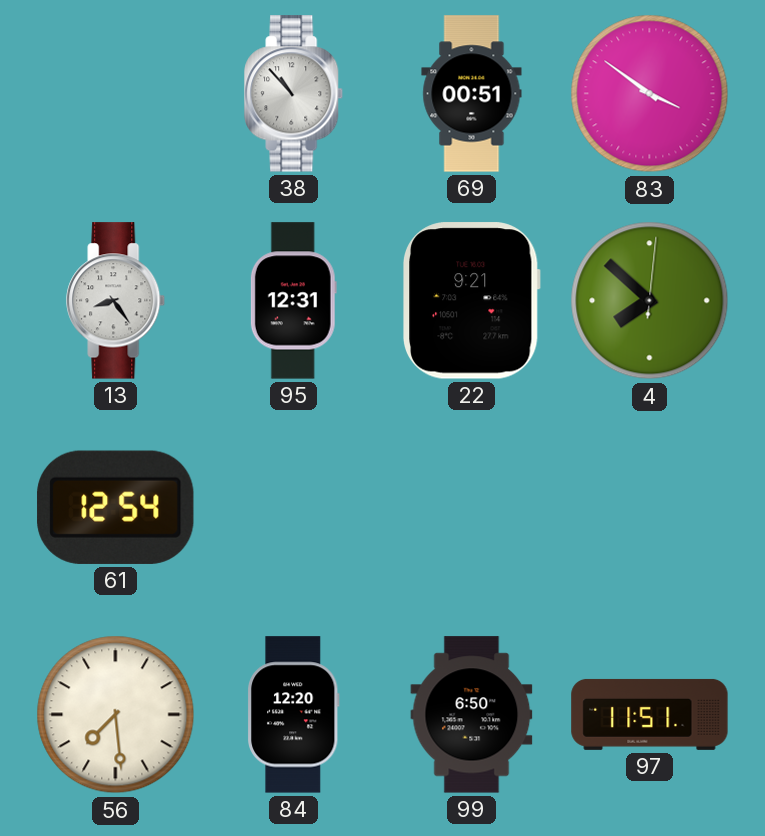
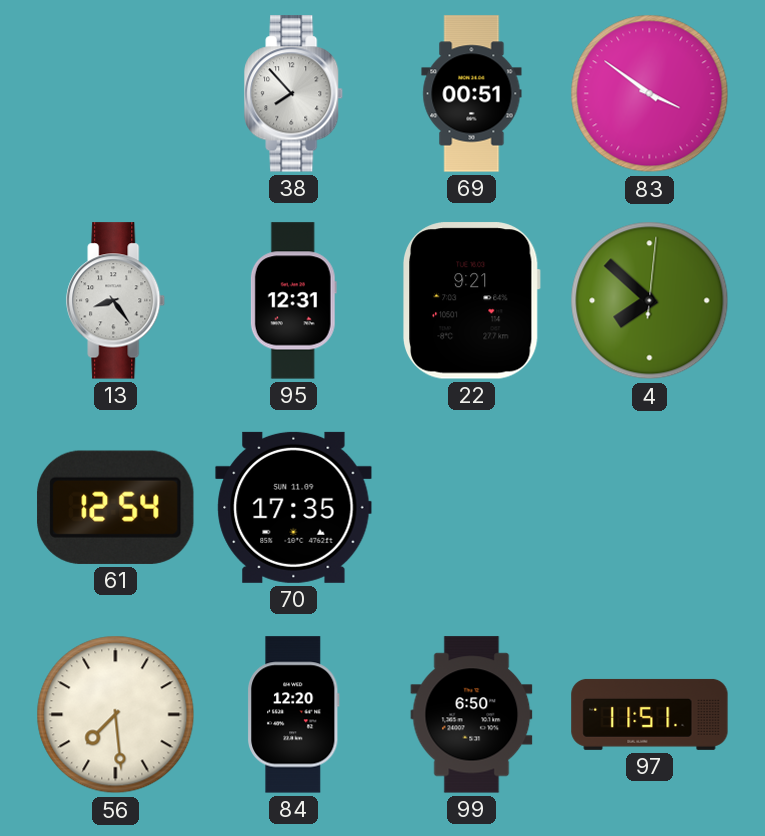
38: 10:53 -> 7:53 (294, 94)
70: none -> 17:35 (294, 507)
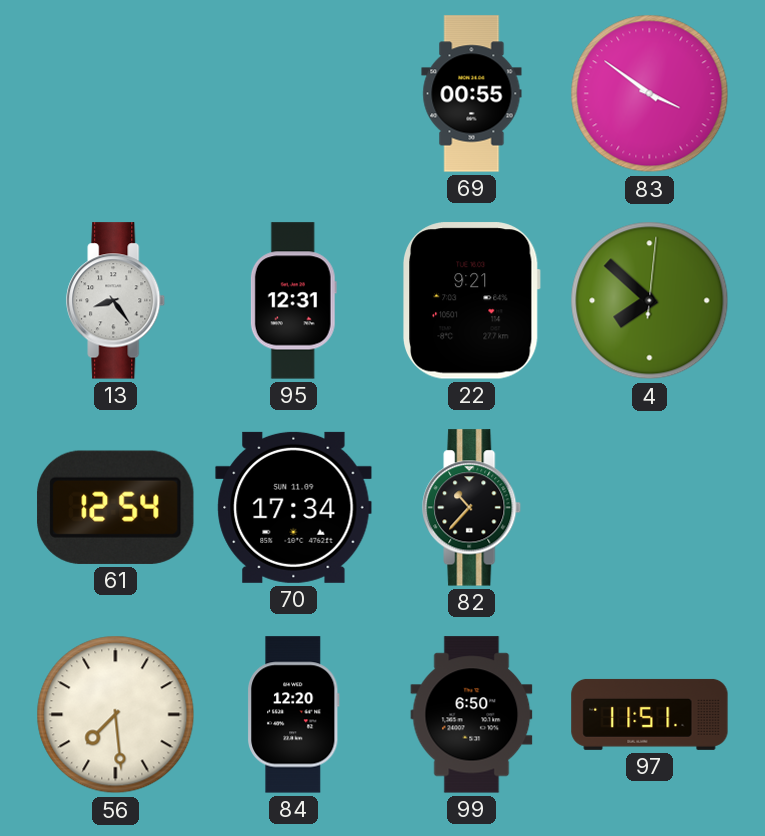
38: 7:53 -> none (294, 94)
69: 00:51 -> 00:55 (472, 94)
70: 17:35 -> 17:34 (294, 507)
82: none -> 10:37 (472, 508)
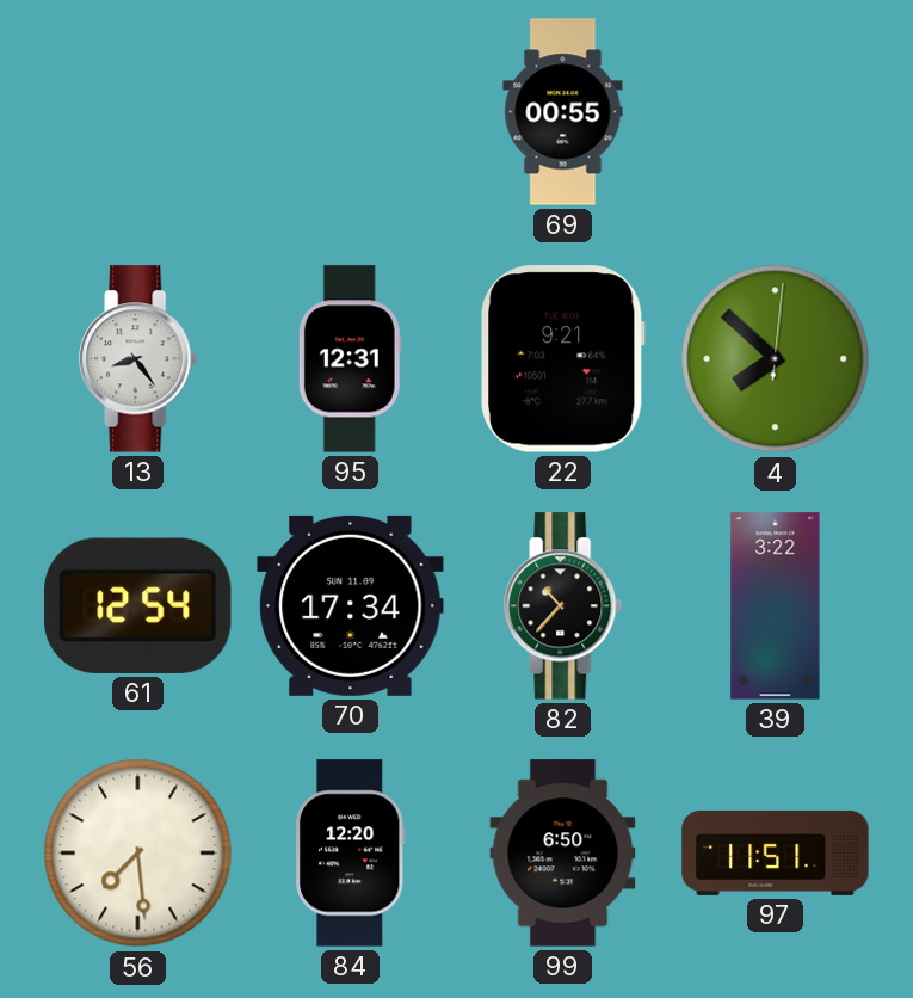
83: 3:51 -> none (650, 94)
39: none -> 3:22 (776, 606)
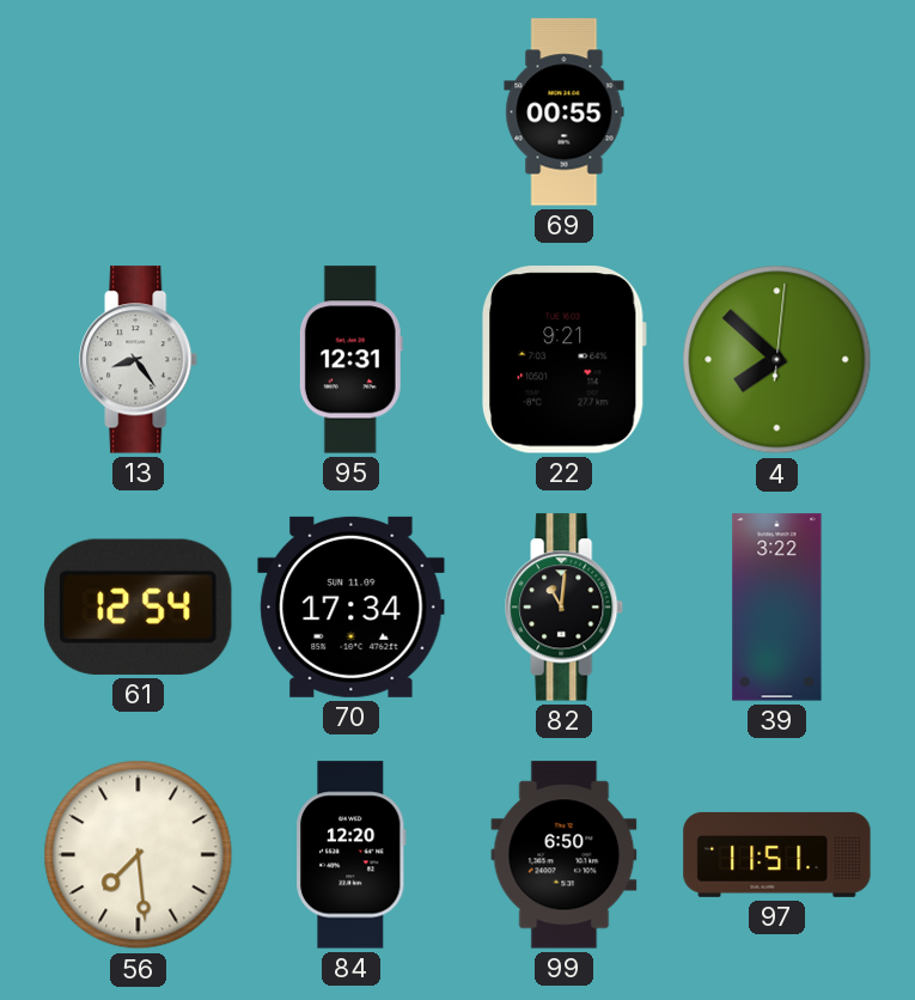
82: 10:37 -> 11:01 (565, 608)
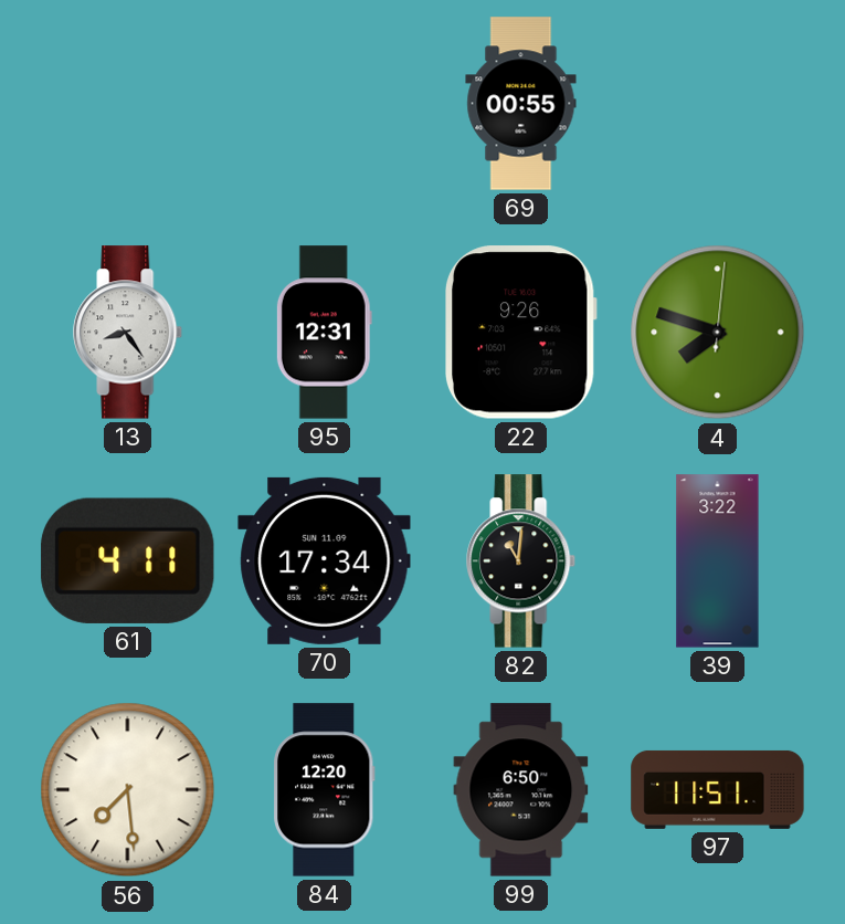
22: 9:21 -> 9:26 (521, 333)
4: 7:52 -> 7:48 (718, 333)
61: 12:54 -> 4:11 (128, 560)
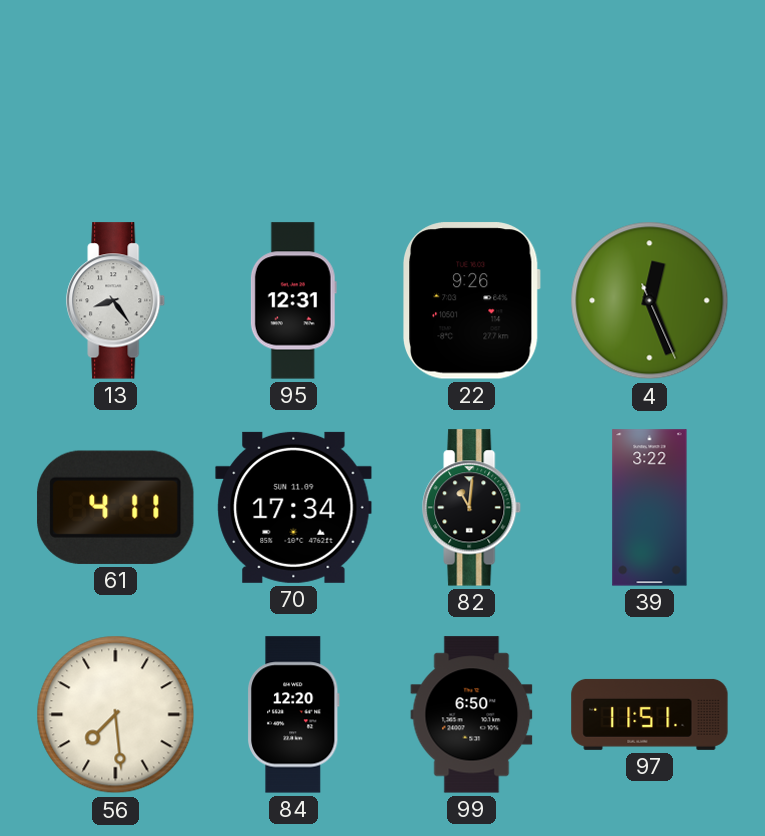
69: 00:55 -> none (521, 104)
4: 7:48 -> 12:26 (650, 301)
